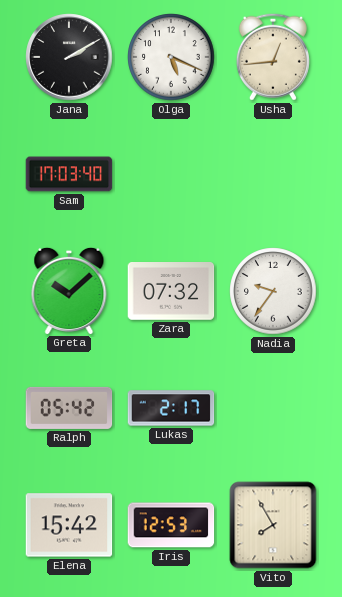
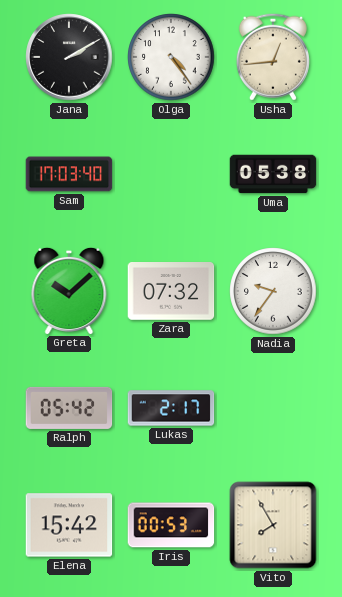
Olga: 5:19 -> 4:24 (171, 57)
Uma: none -> 05:38 (273, 174)
Iris: 12:53 -> 00:53 (171, 525)
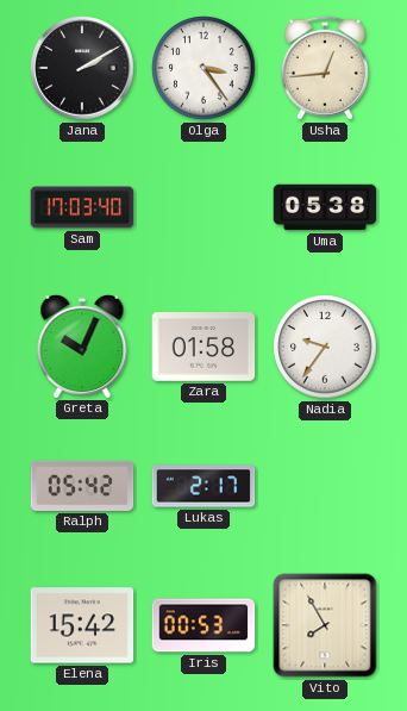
Olga: 4:24 -> 3:24 (203, 68)
Greta: 10:08 -> 10:04 (82, 345)
Zara: 07:32 -> 01:58 (203, 348)
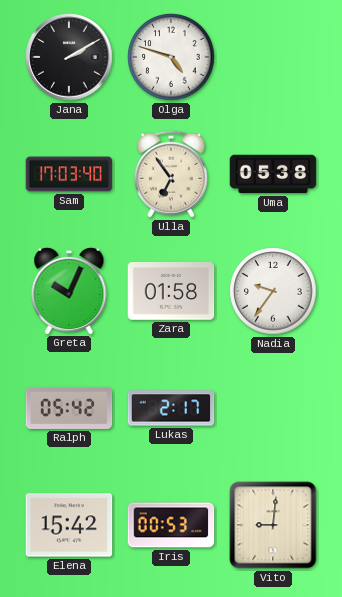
Olga: 3:24 -> 4:48 (171, 57)
Usha: 12:44 -> none (325, 68)
Ulla: none -> 6:54 (171, 174)
Vito: 7:55 -> 9:01 (273, 525)
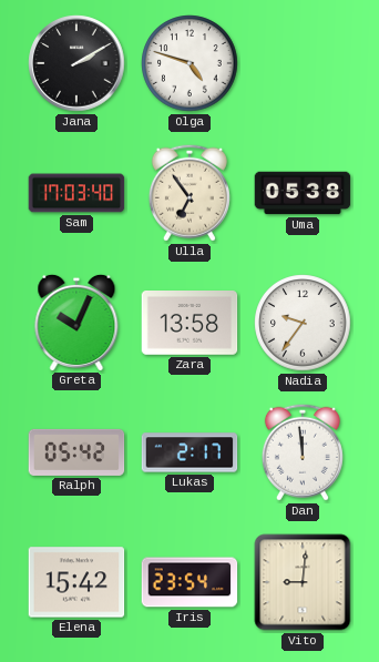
Zara: 01:58 -> 13:58 (189, 324)
Dan: none -> 11:59 (303, 452)
Iris: 00:53 -> 23:54 (189, 582)
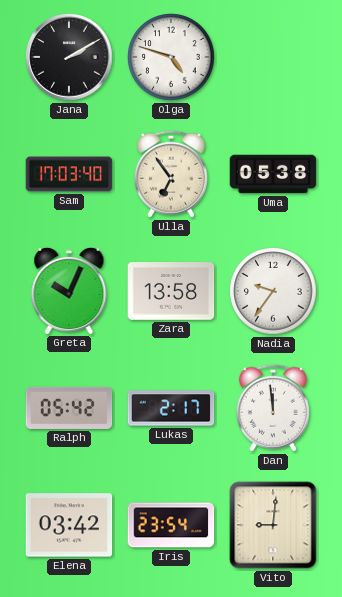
Elena: 15:42 -> 03:42 (69, 525)
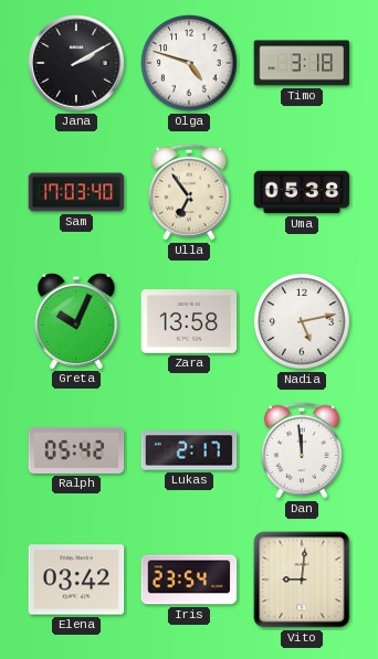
Timo: none -> 3:18 (302, 63)
Nadia: 9:36 -> 5:13 (302, 321)
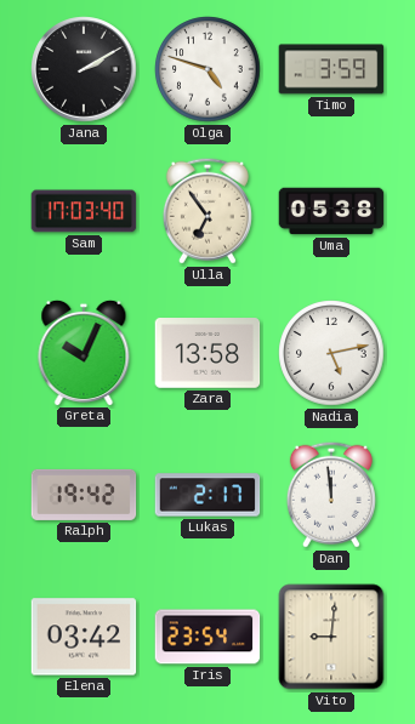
Timo: 3:18 -> 3:59 (331, 69)
Ralph: 05:42 -> 19:42 (84, 495)
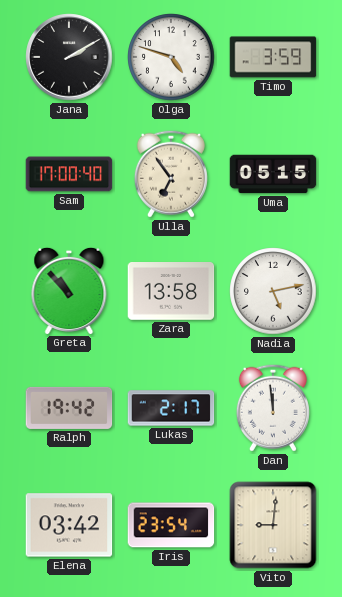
Sam: 17:03 -> 17:00 (69, 174)
Uma: 05:38 -> 05:15 (273, 174)
Greta: 10:04 -> 10:53 (69, 290)
